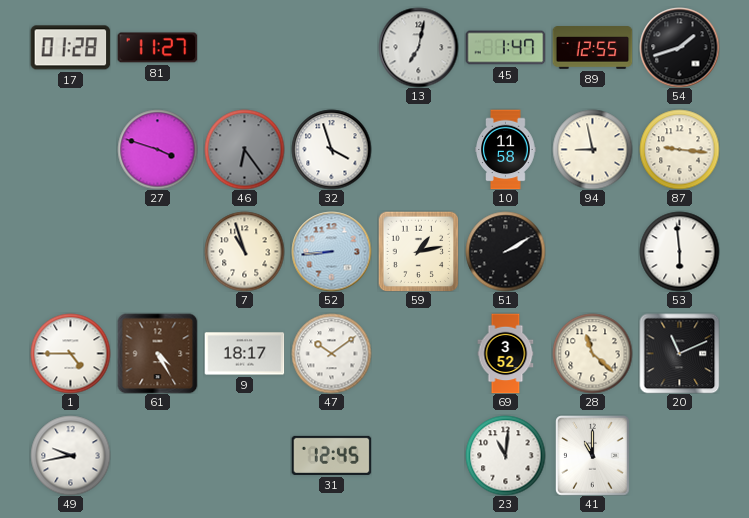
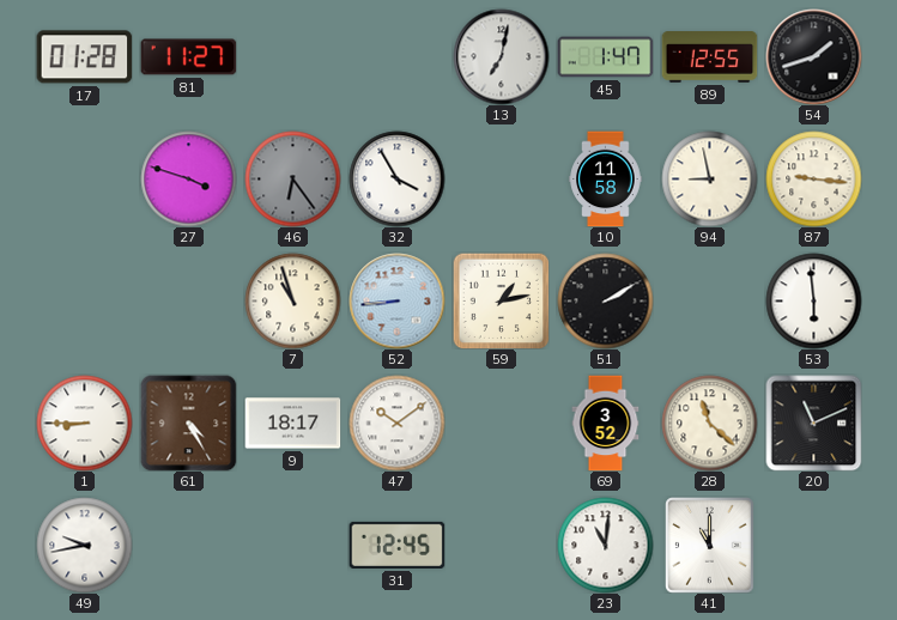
32: 3:57 -> 3:55 (396, 178)
1: 4:45 -> 8:45 (84, 423)
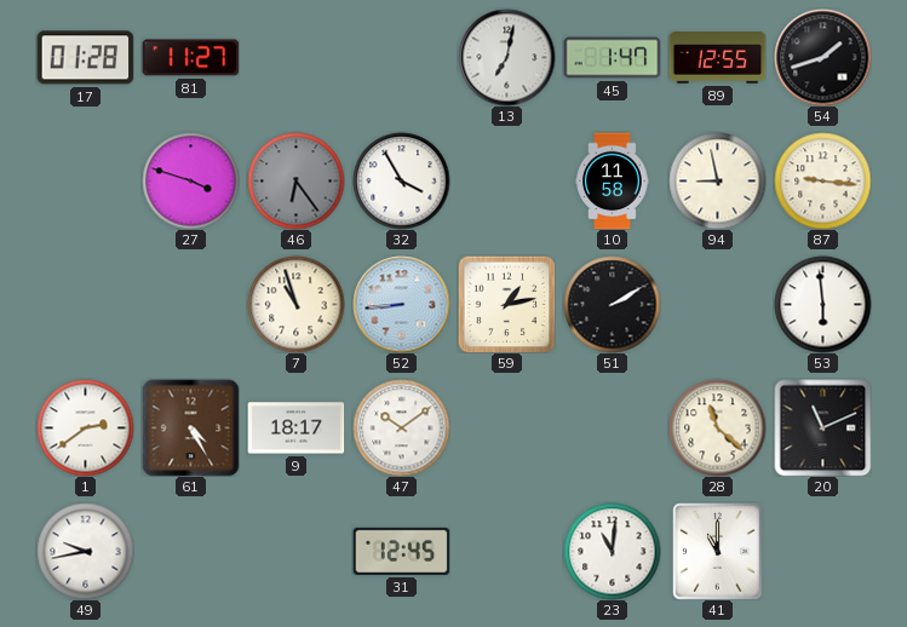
1: 8:45 -> 2:39 (85, 427)
69: 3:52 -> none (606, 423)
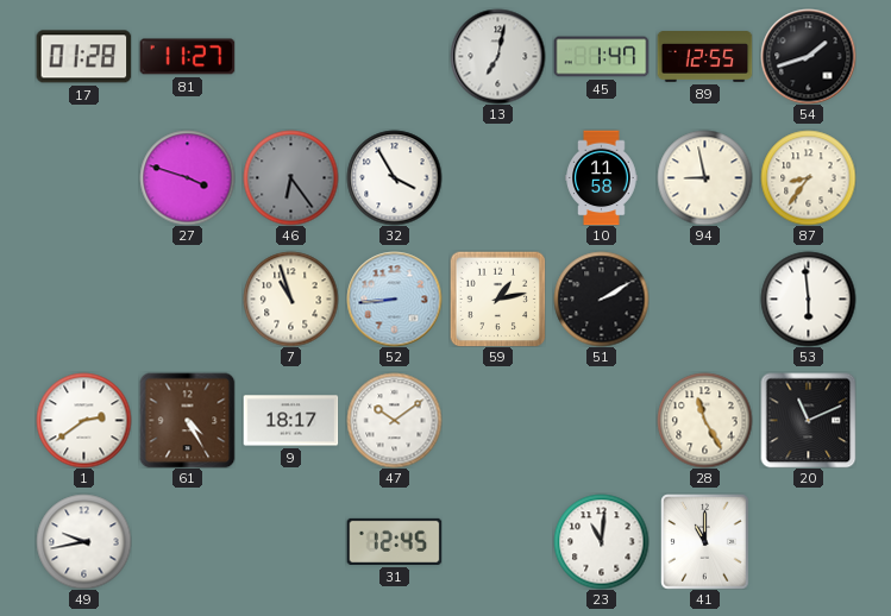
87: 9:16 -> 8:36 (808, 177)
28: 11:22 -> 11:25 (704, 420)
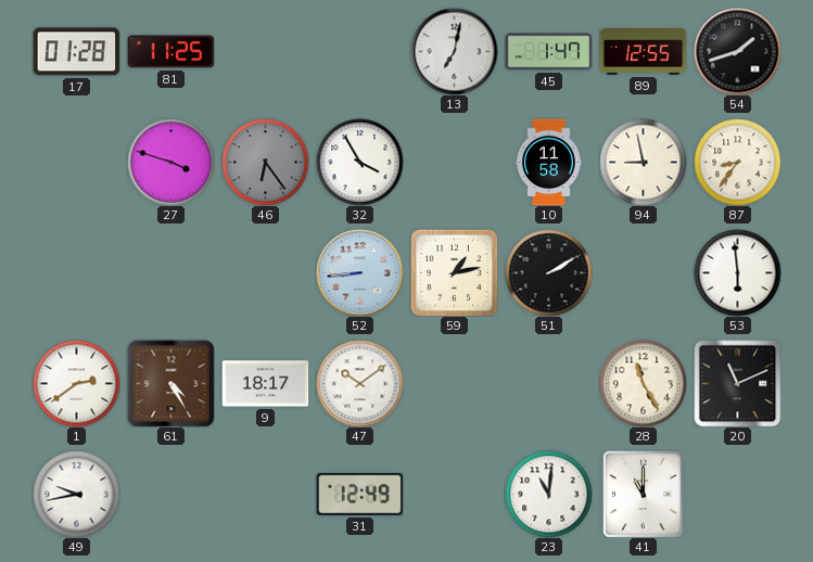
81: 11:27 -> 11:25 (170, 52)
7: 10:57 -> none (290, 298)
31: 12:45 -> 12:49 (359, 494)
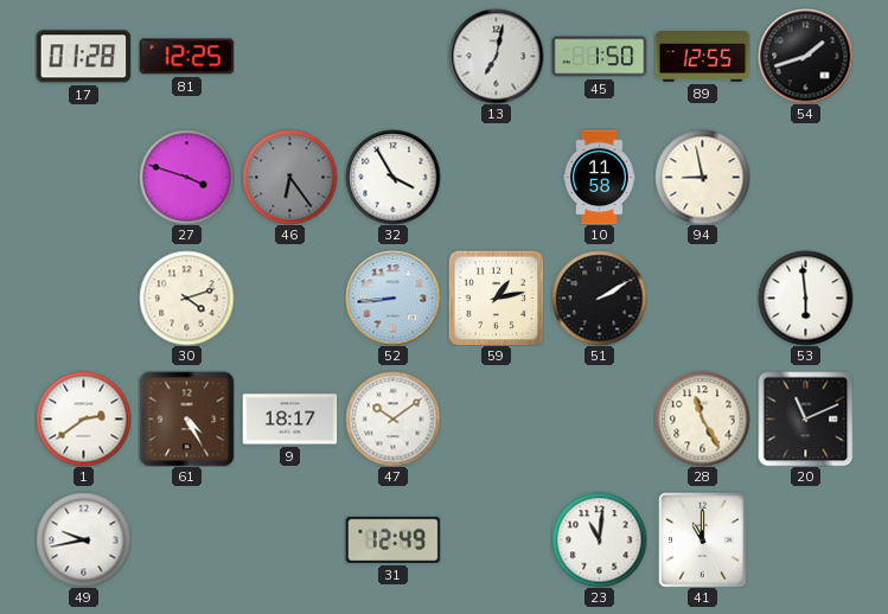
81: 11:25 -> 12:25 (186, 57)
45: 1:47 -> 1:50 (599, 57)
87: 8:36 -> none (737, 162)
30: none -> 4:12 (186, 298)
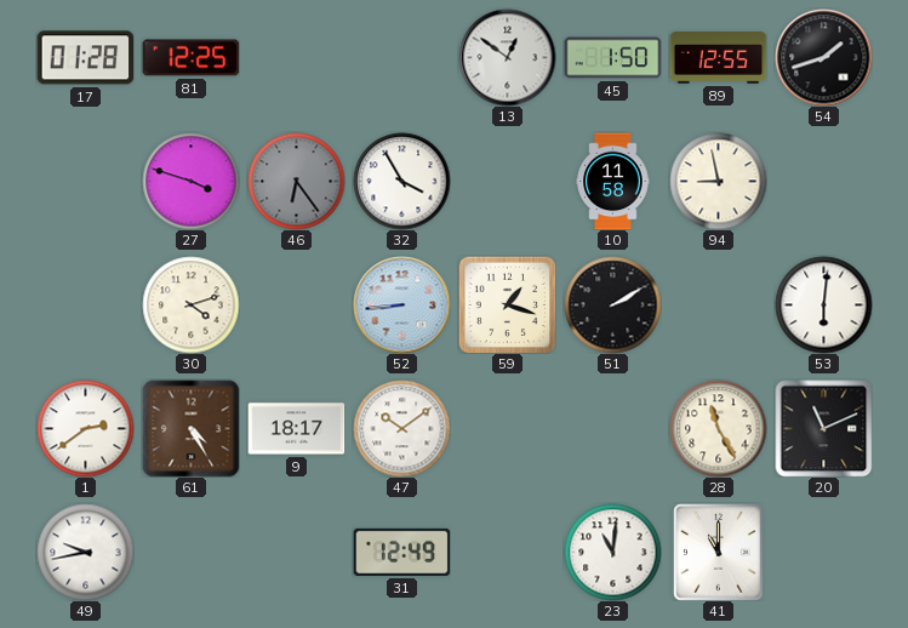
13: 7:02 -> 12:51 (507, 57)
59: 1:13 -> 1:18 (507, 304)
53: 5:59 -> 6:01 (823, 304)
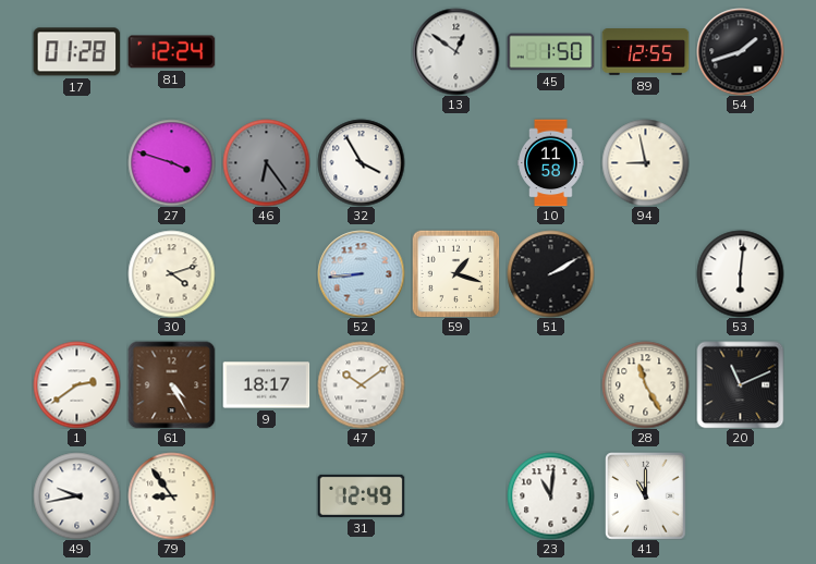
81: 12:25 -> 12:24 (171, 52)
79: none -> 8:54 (171, 495)
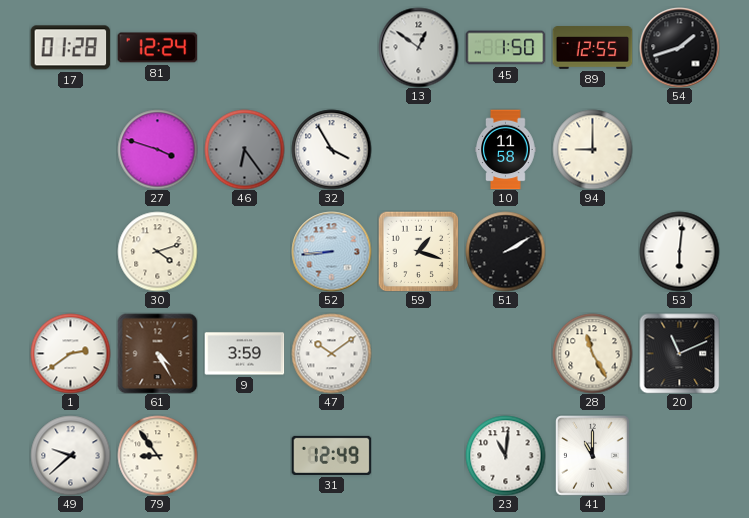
94: 8:58 -> 9:00 (592, 149)
9: 18:17 -> 3:59 (244, 354)
49: 9:43 -> 9:38 (70, 455)
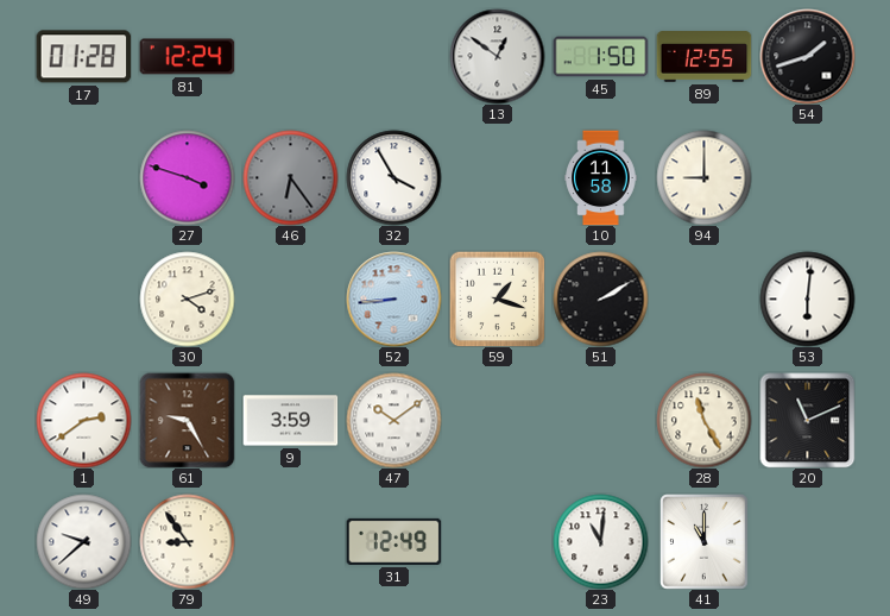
61: 4:25 -> 9:25 (187, 420)
